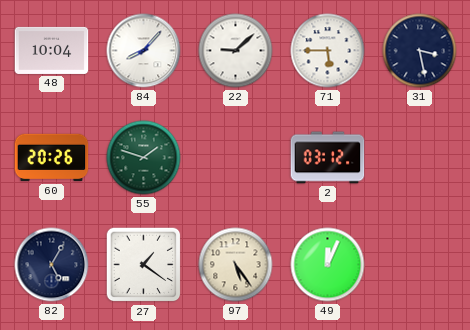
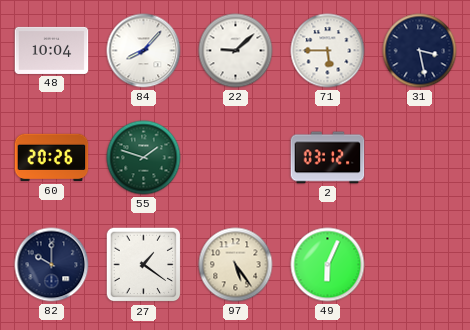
82: 5:05 -> 10:00 (52, 265)
49: 12:04 -> 6:04 (328, 265)
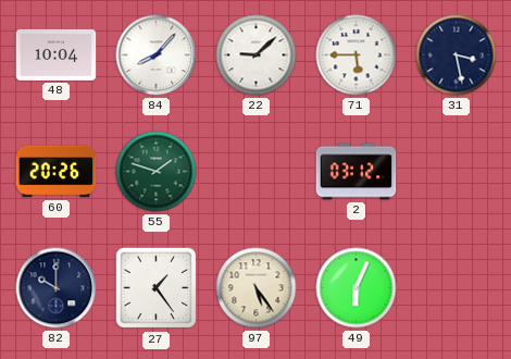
27: 1:21 -> 1:24 (157, 288)
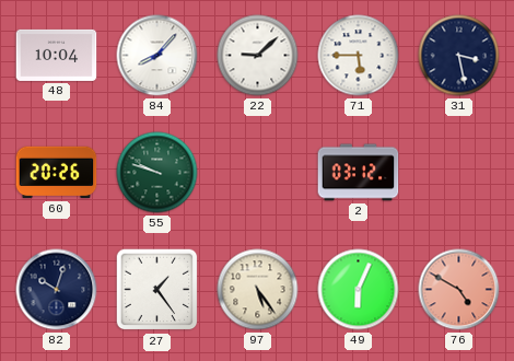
55: 1:48 -> 9:48 (157, 173)
82: 10:00 -> 10:03 (57, 290)
76: none -> 4:50 (459, 290)
